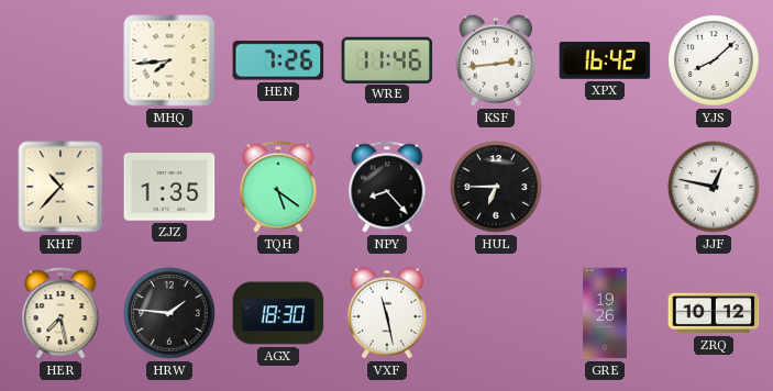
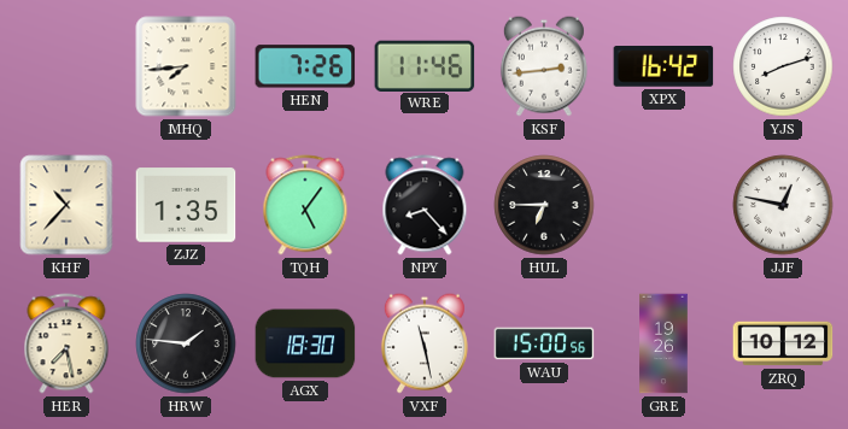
YJS: 8:08 -> 8:12 (783, 66)
TQH: 5:21 -> 5:06 (305, 205)
WAU: none -> 15:00 (544, 343)
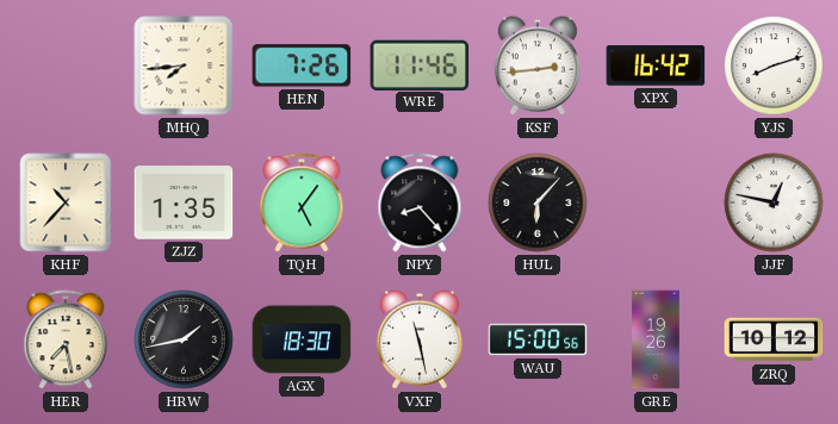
HUL: 6:45 -> 6:07 (538, 202)
HRW: 1:46 -> 1:43 (184, 339)
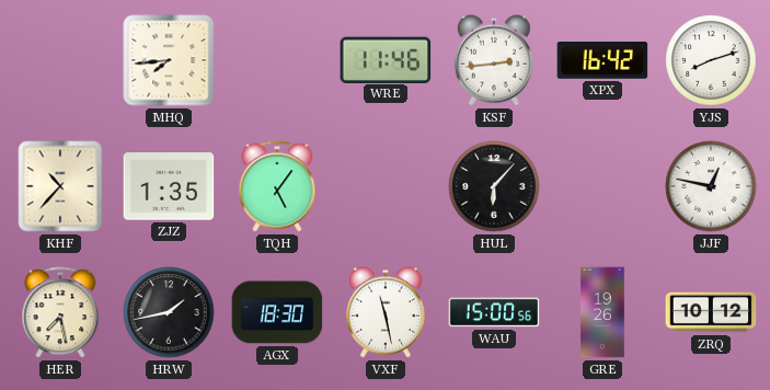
HEN: 7:26 -> none (302, 66)
NPY: 8:23 -> none (420, 202)
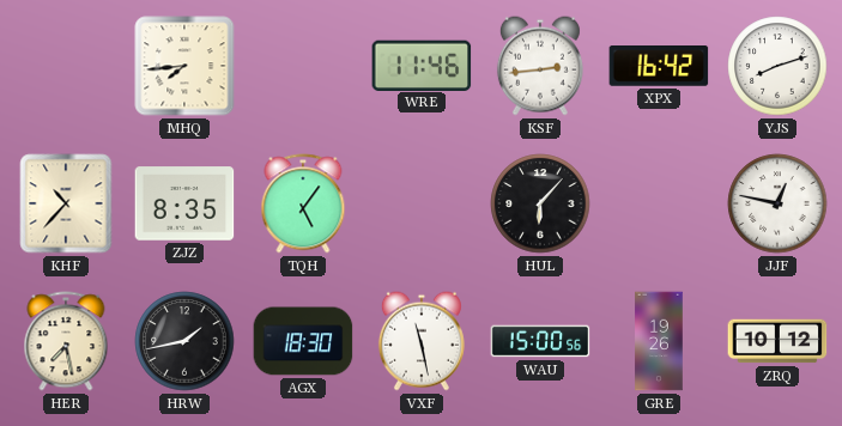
ZJZ: 1:35 -> 8:35 (184, 203)
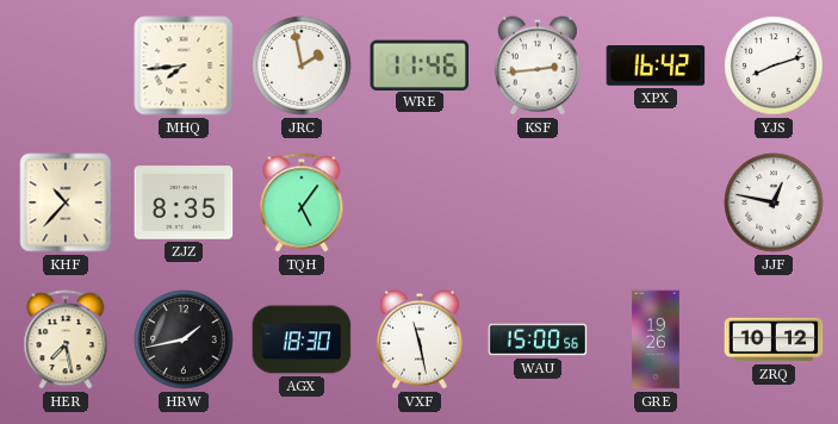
JRC: none -> 1:58 (302, 66)
HUL: 6:07 -> none (540, 203)
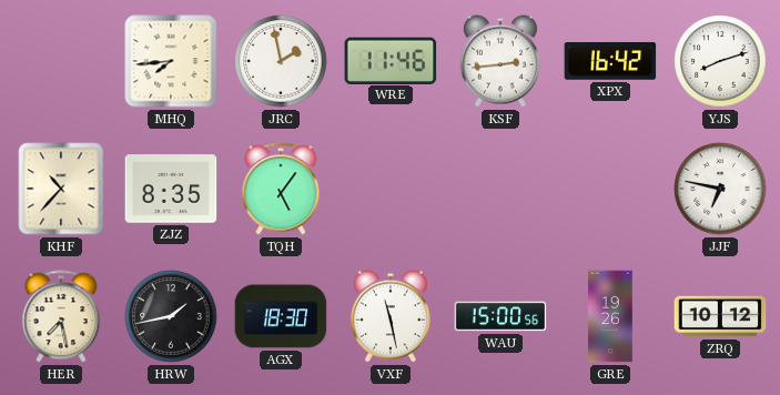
JJF: 12:47 -> 6:47 (720, 189)
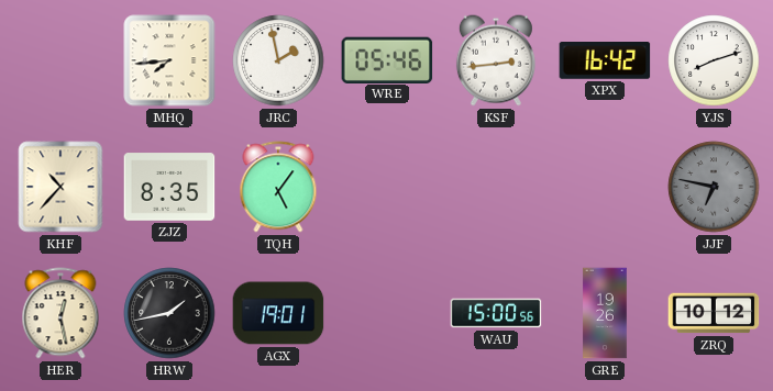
WRE: 11:46 -> 05:46 (387, 59)
JJF dial: white -> grey (714, 187)
HER: 7:28 -> 12:28 (60, 313)
AGX: 18:30 -> 19:01 (278, 313)
VXF: 11:28 -> none (391, 316)
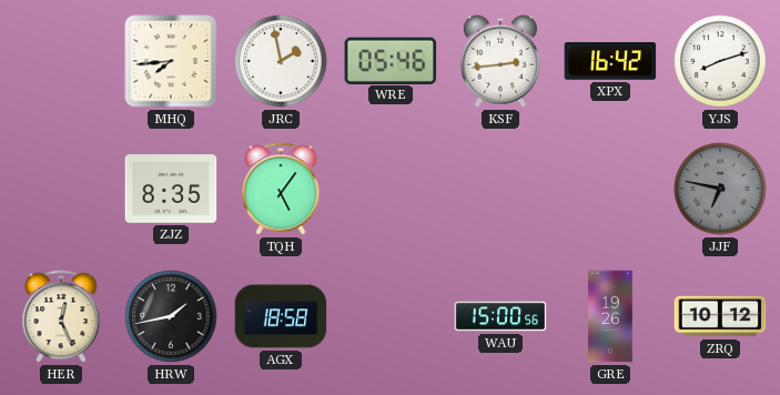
KHF: 10:37 -> none (60, 187)
HER: 12:28 -> 12:26 (61, 316)
AGX: 19:01 -> 18:58 (281, 316)
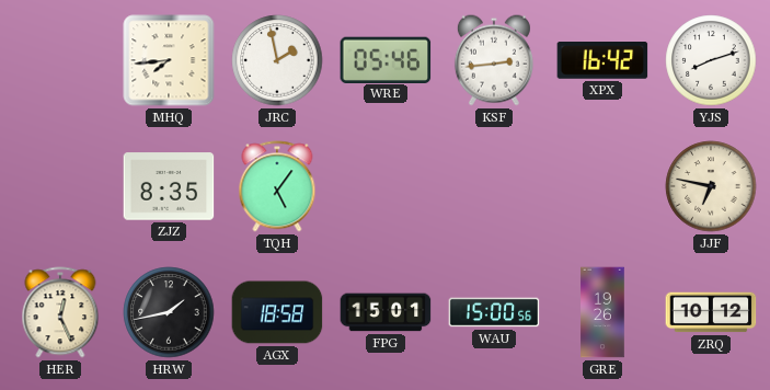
JJF dial: grey -> cream (711, 186)
FPG: none -> 15:01 (386, 312)
